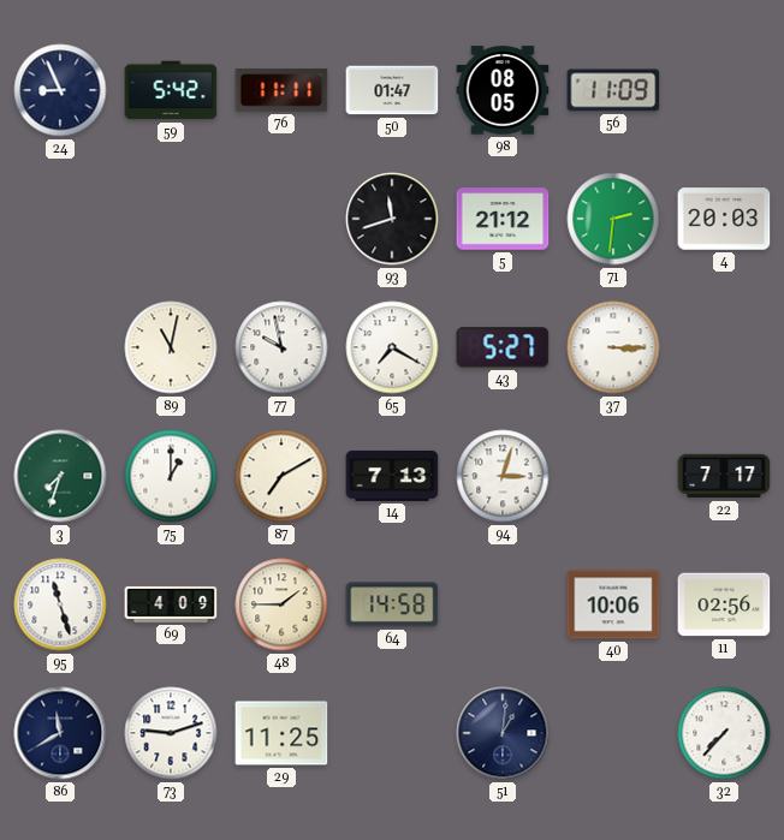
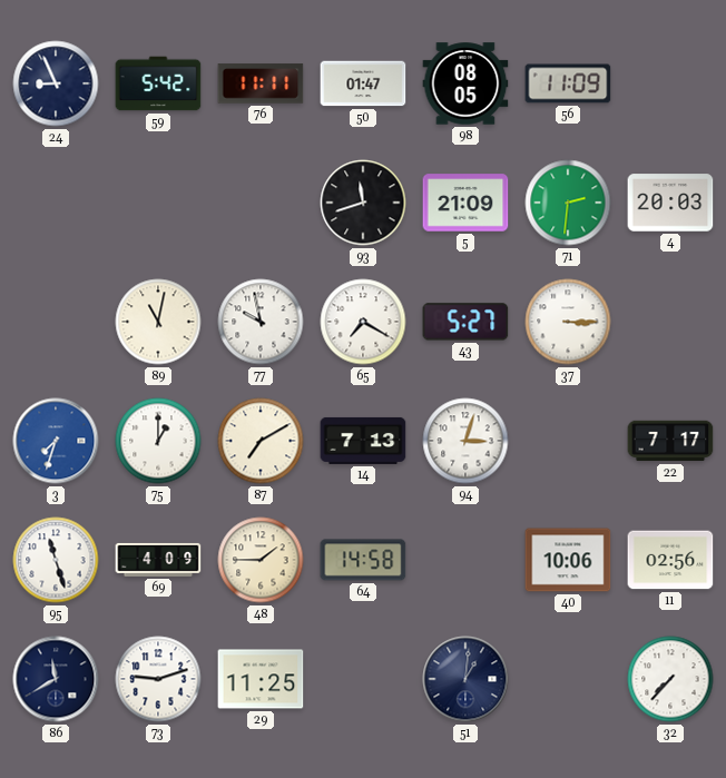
5: 21:12 -> 21:09 (465, 203)
3 dial: green -> blue (56, 441)
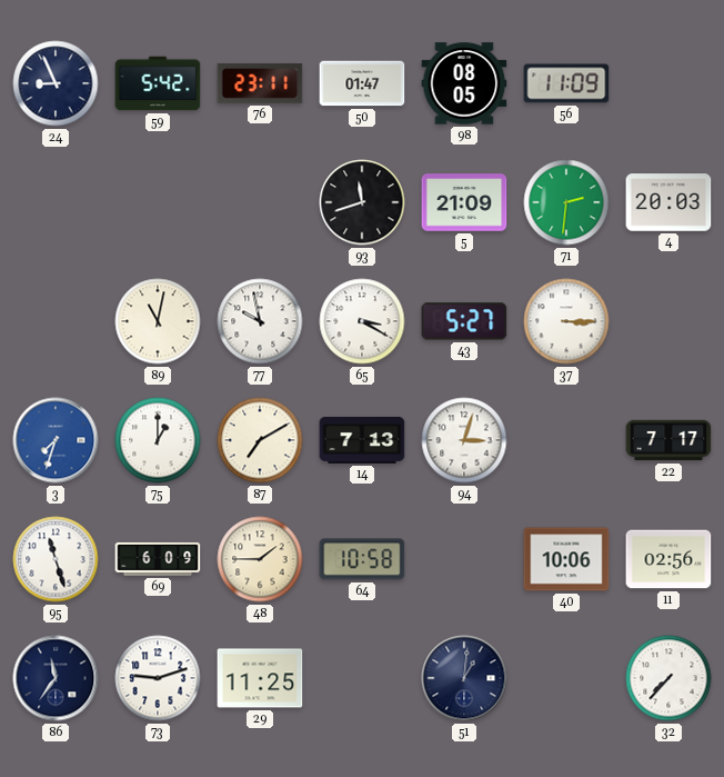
76: 11:11 -> 23:11 (260, 83)
65: 7:20 -> 3:20 (362, 321)
69: 4:09 -> 6:09 (158, 559)
64: 14:58 -> 10:58 (362, 559)
86: 11:40 -> 11:36 (56, 678)
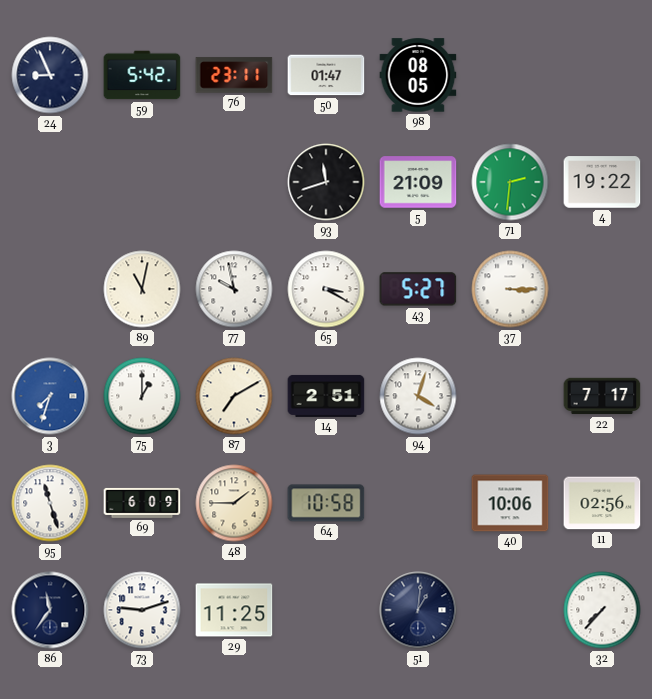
56: 11:09 -> none (566, 83)
4: 20:03 -> 19:22 (602, 182)
14: 7:13 -> 2:51 (326, 396)
94: 3:03 -> 4:03 (418, 396)
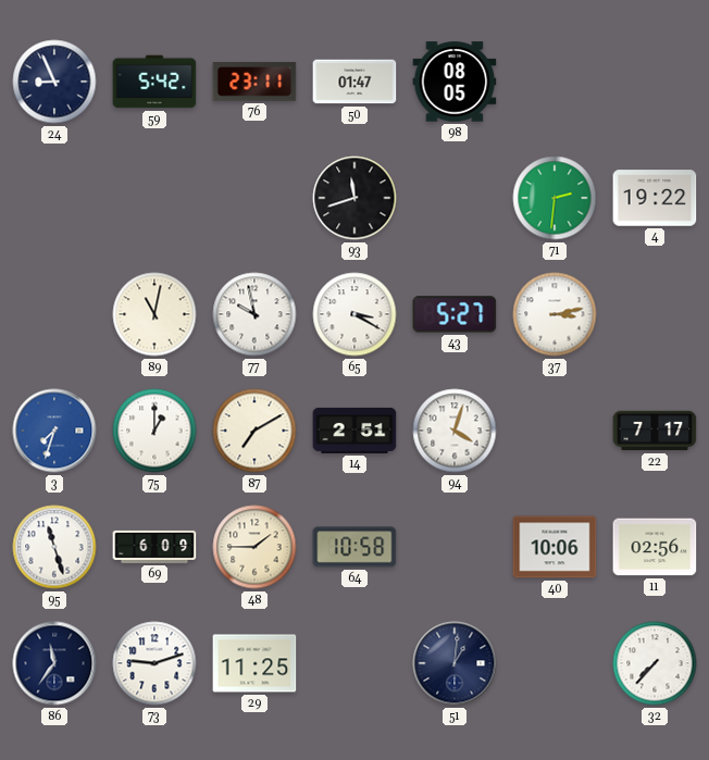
5: 21:09 -> none (418, 182)
37: 3:15 -> 3:13 (555, 314)
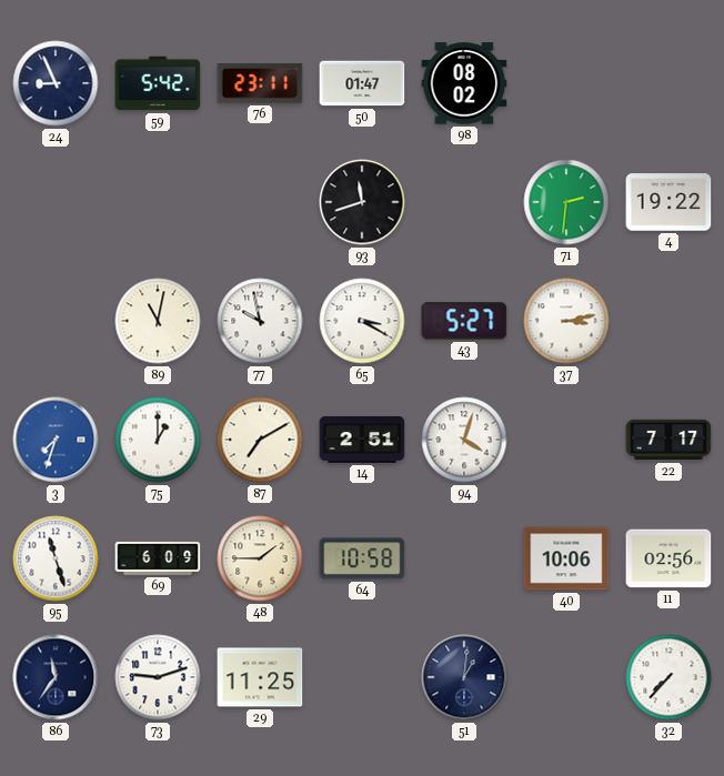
98: 08:05 -> 08:02 (464, 83)
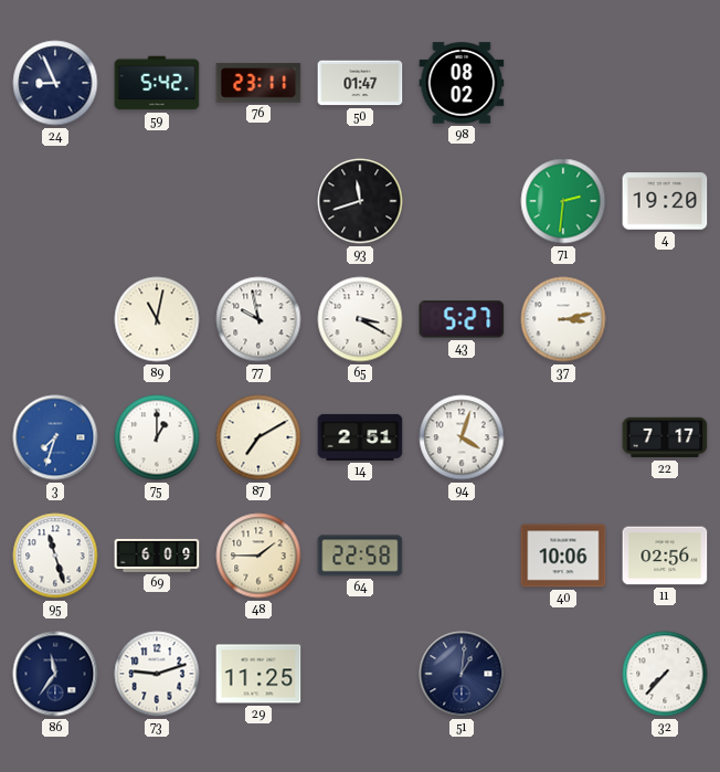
4: 19:22 -> 19:20 (665, 201)
64: 10:58 -> 22:58 (360, 556)
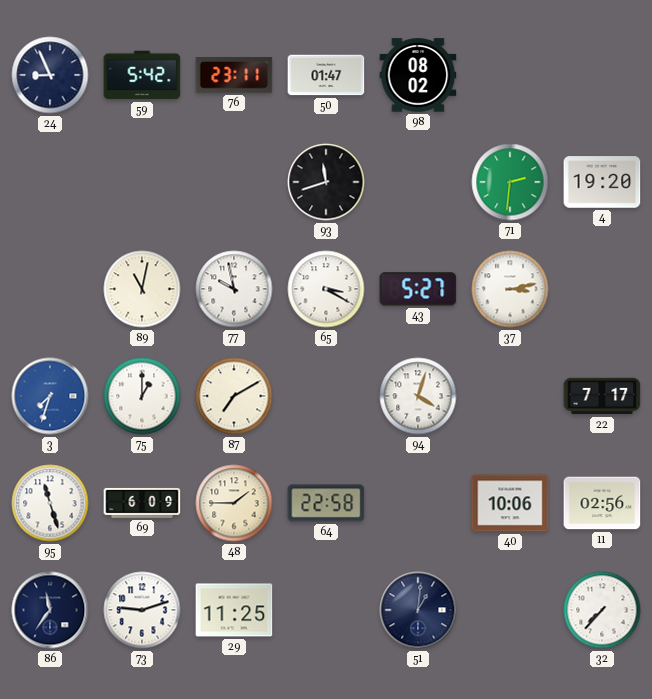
14: 2:51 -> none (360, 437)
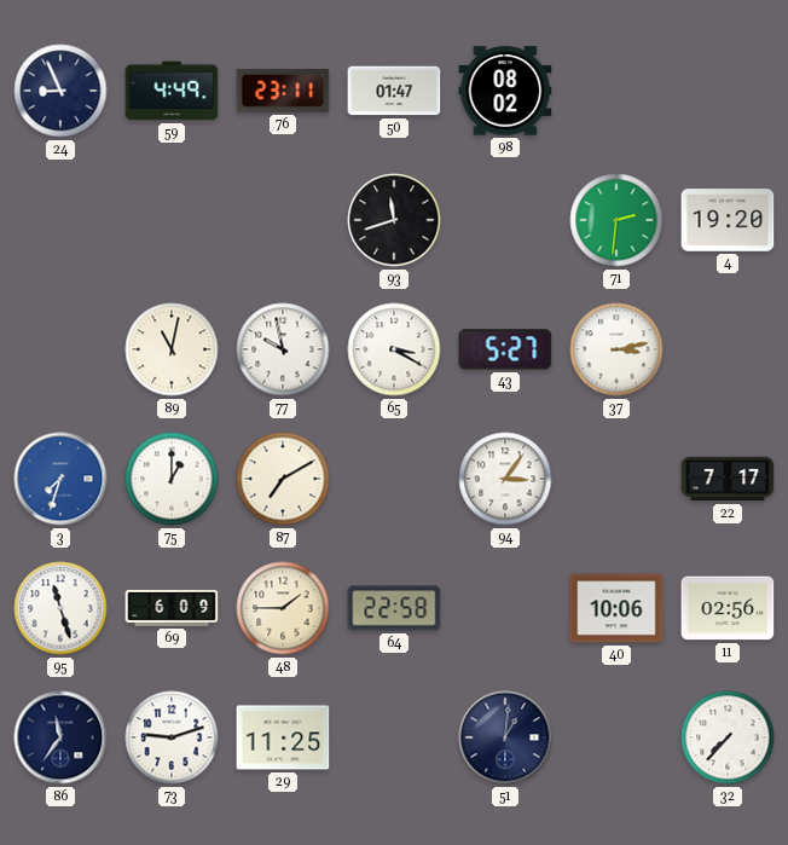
59: 5:42 -> 4:49 (172, 91)
94: 4:03 -> 3:06 (505, 479)
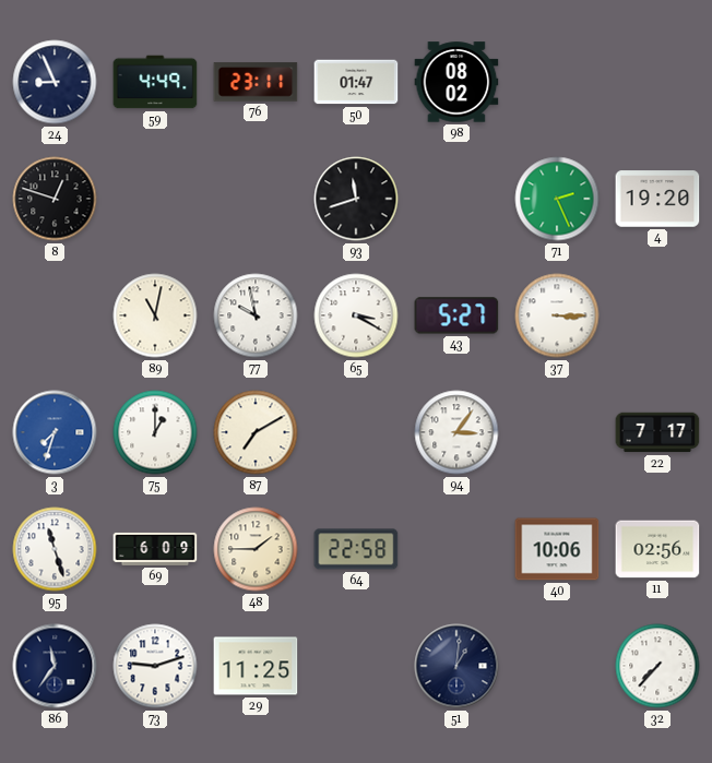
8: none -> 12:48 (55, 199)
71: 2:31 -> 2:26 (557, 199)
37: 3:13 -> 3:15 (557, 315)
